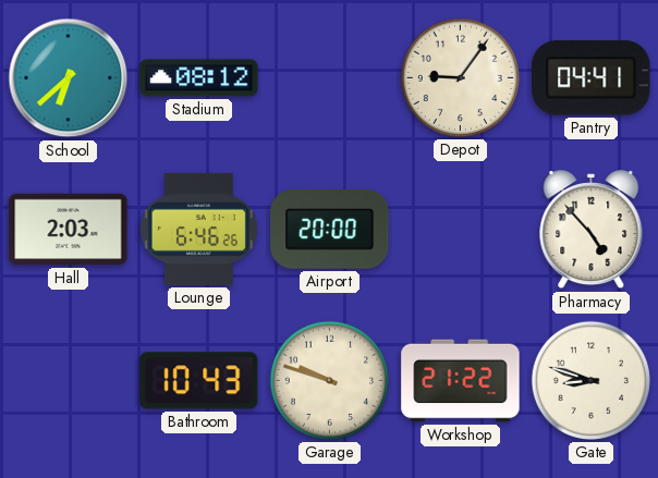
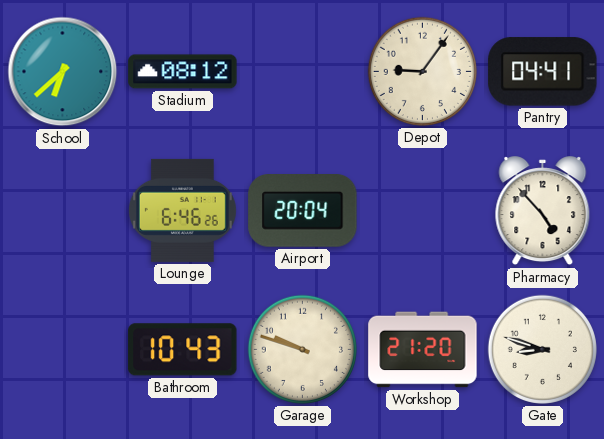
Hall: 2:03 -> none (69, 230)
Airport: 20:00 -> 20:04 (303, 211)
Workshop: 21:22 -> 21:20 (423, 350)
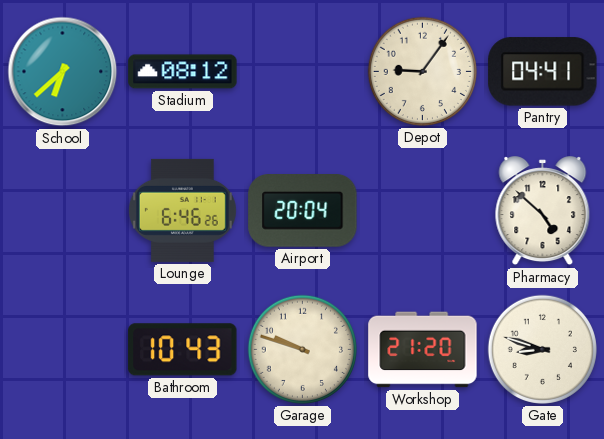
Pharmacy: 4:53 -> 4:52 (543, 211)
